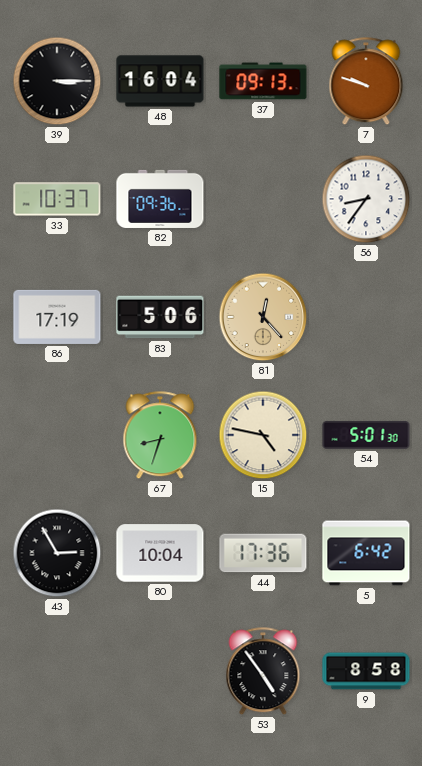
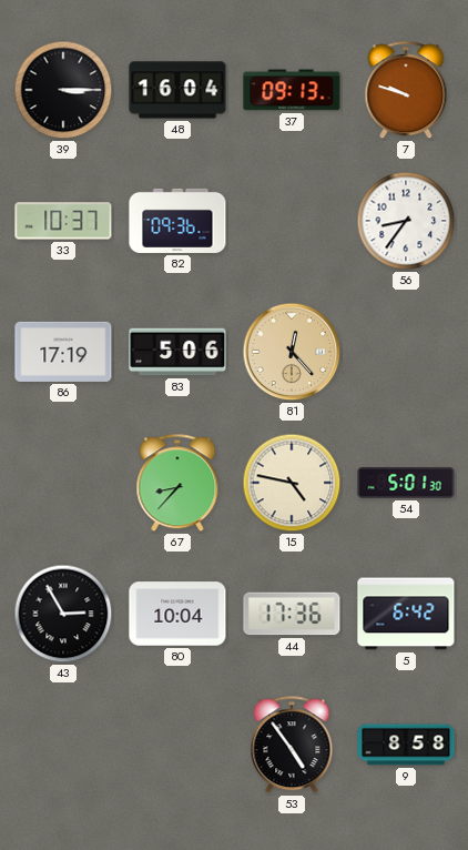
67: 8:33 -> 8:37 (177, 484)
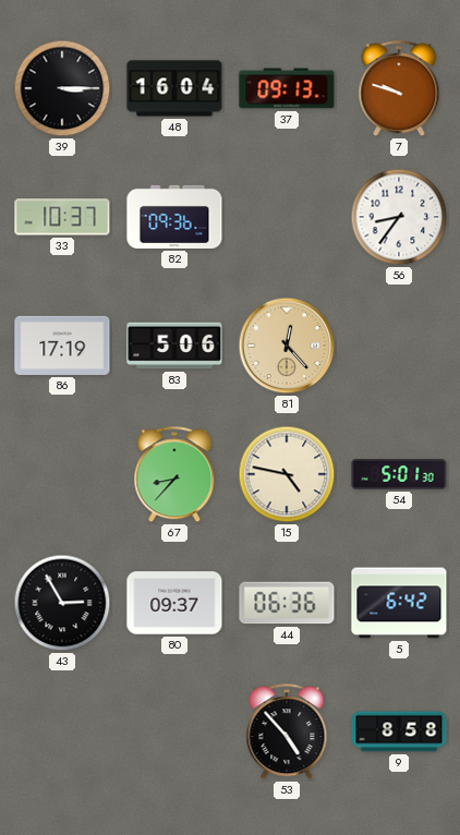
80: 10:04 -> 09:37 (174, 603)
44: 17:36 -> 06:36 (287, 603)
53: 4:54 -> 4:53 (287, 733)
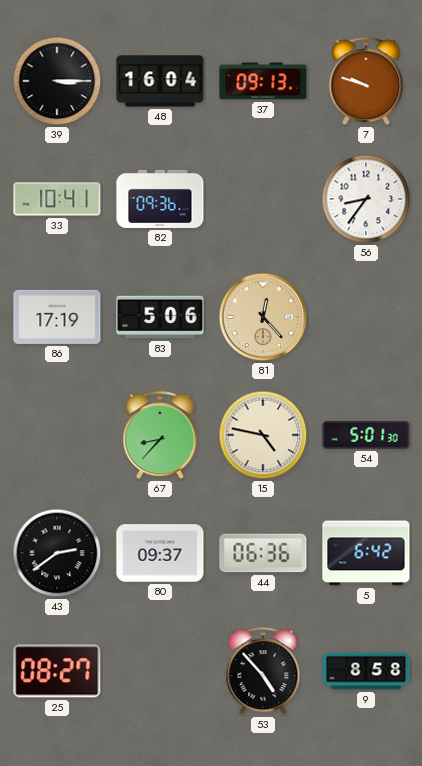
33: 10:37 -> 10:41 (57, 199)
43: 2:55 -> 2:39 (57, 553)
25: none -> 08:27 (57, 671)
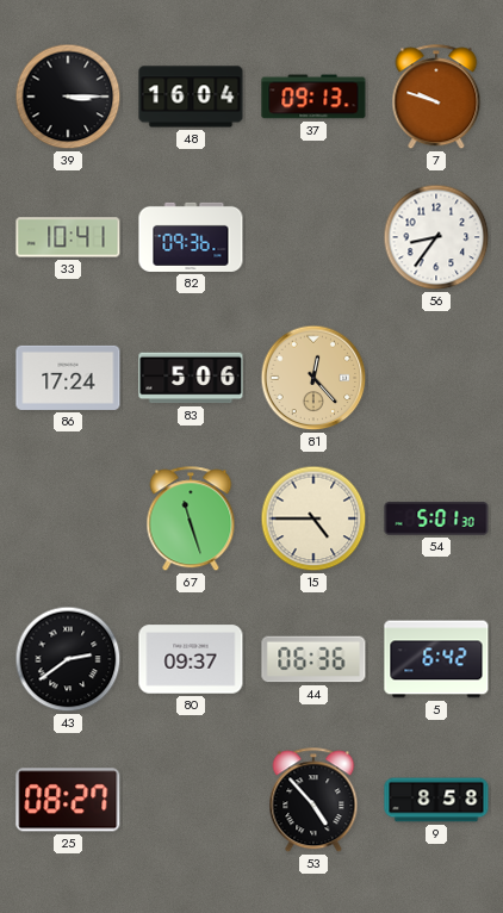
86: 17:19 -> 17:24 (68, 378)
67: 8:37 -> 11:27 (191, 520)
15: 4:47 -> 4:45 (313, 518)
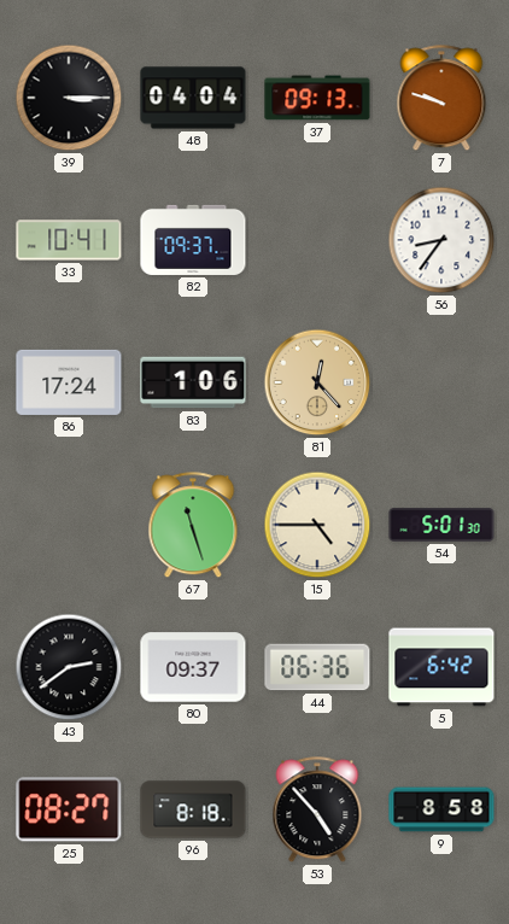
48: 16:04 -> 04:04 (193, 98)
82: 09:36 -> 09:37 (193, 240)
83: 5:06 -> 1:06 (193, 382)
96: none -> 8:18 (193, 809)
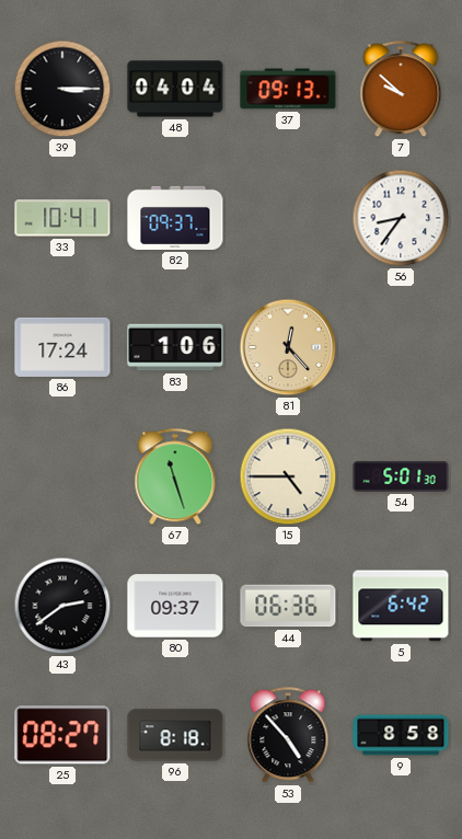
7: 9:48 -> 9:52 (401, 90)
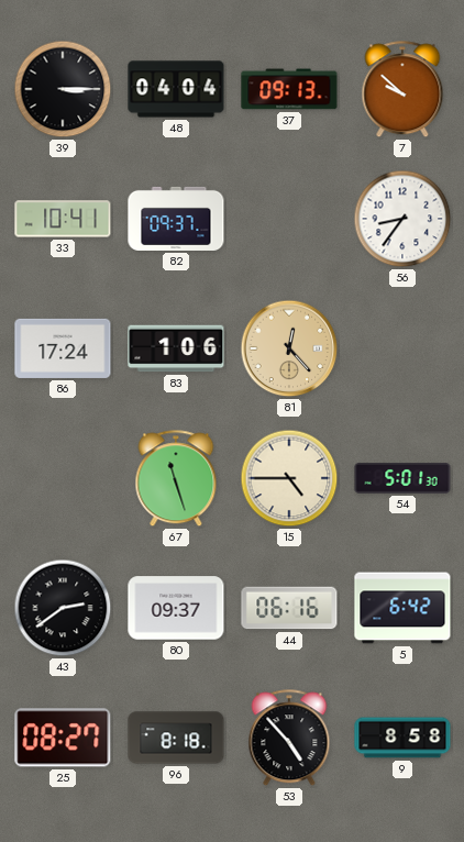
44: 06:36 -> 06:16 (289, 608)
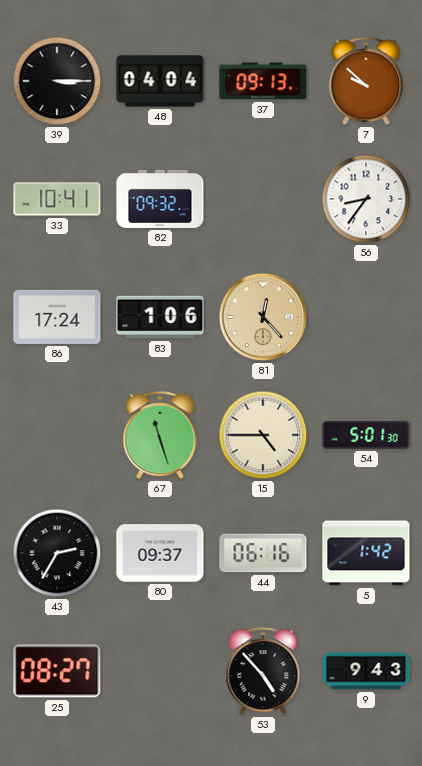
82: 09:37 -> 09:32 (160, 199)
43: 2:39 -> 2:35 (57, 553)
5: 6:42 -> 1:42 (366, 553)
96: 8:18 -> none (176, 738)
9: 8:58 -> 9:43 (366, 671)
